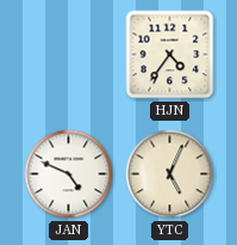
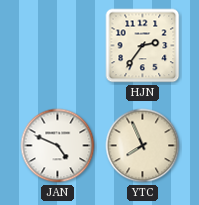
HJN: 4:36 -> 2:36 (143, 46)
YTC: 5:04 -> 7:56 (143, 146)
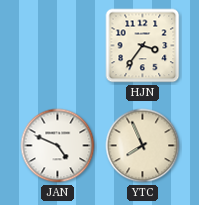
HJN: 2:36 -> 3:36 (143, 46)
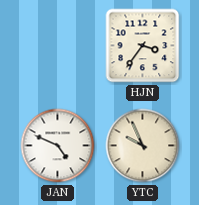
YTC: 7:56 -> 9:56 (143, 146)
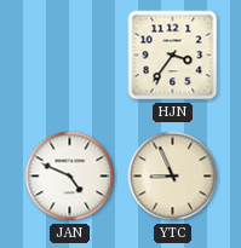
YTC: 9:56 -> 8:56 (173, 177)
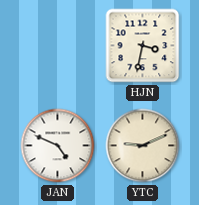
HJN: 3:36 -> 3:32 (143, 46)
YTC: 8:56 -> 9:11 (143, 146)
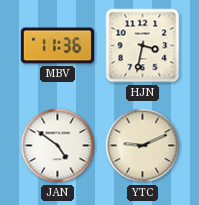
MBV: none -> 11:36 (57, 46)
JAN: 4:49 -> 4:51 (58, 146)
